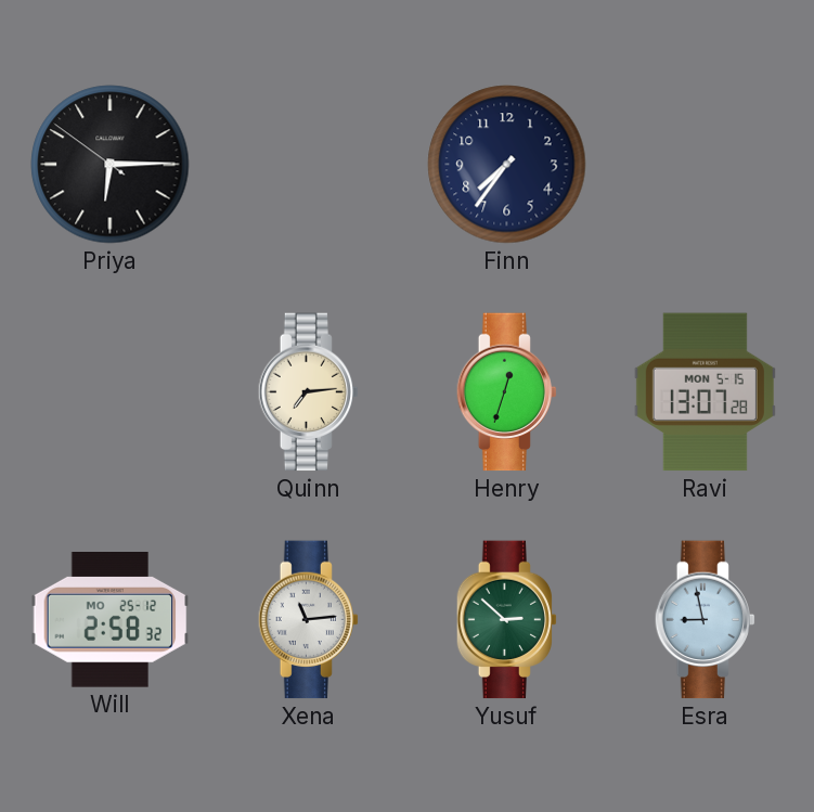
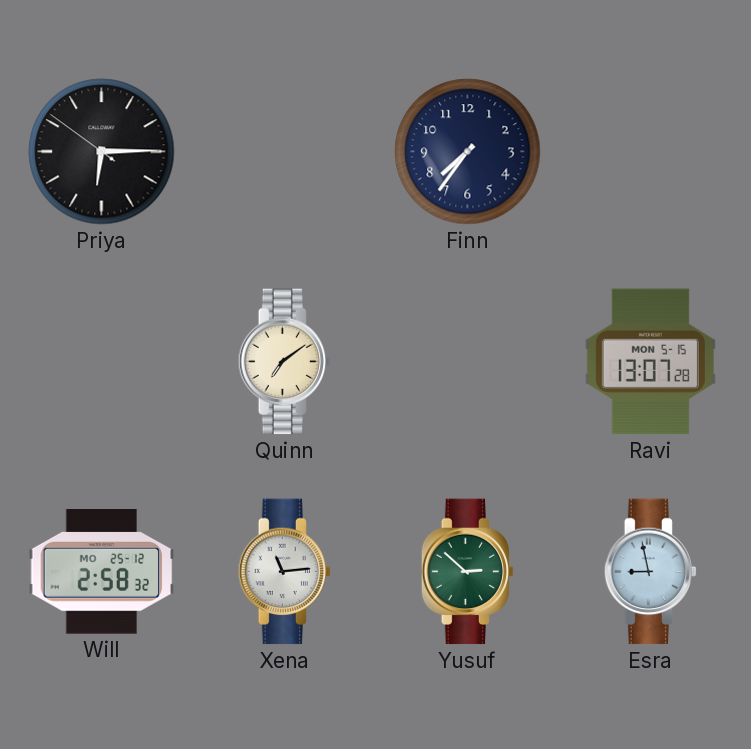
Quinn: 7:14 -> 7:09 (285, 362)
Henry: 12:33 -> none (507, 392)
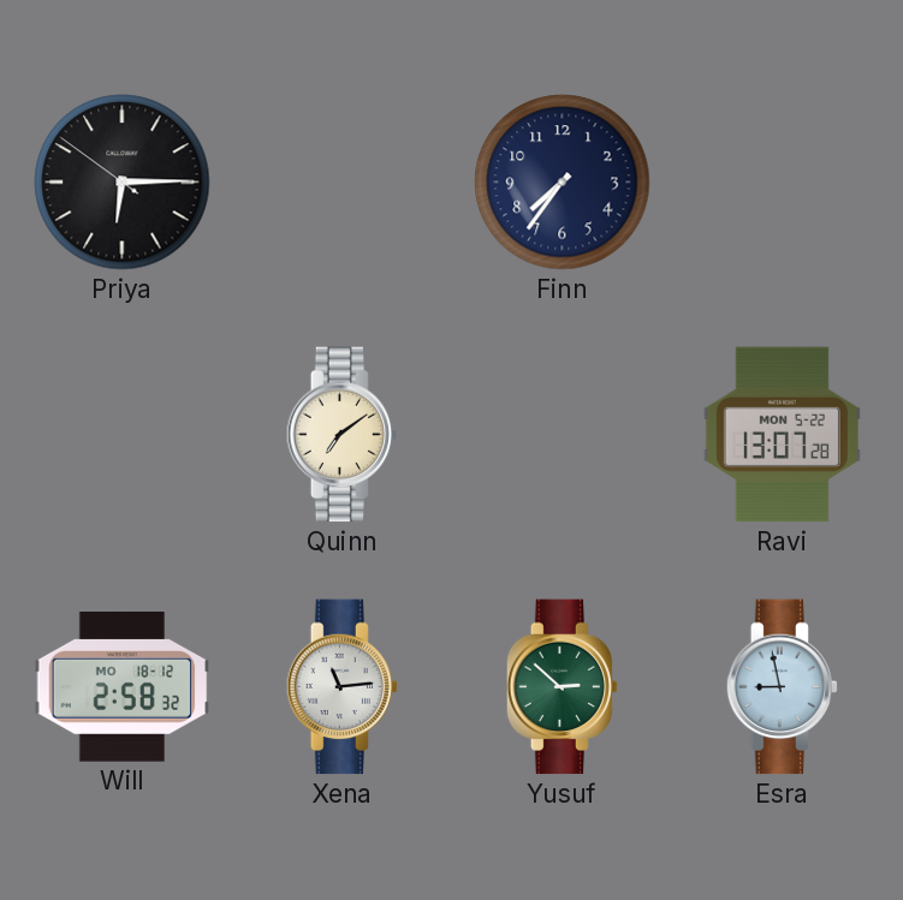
Ravi date: MON 5-15 -> MON 5-22 (782, 435)
Will date: MO 25-12 -> MO 18-12 (123, 687)
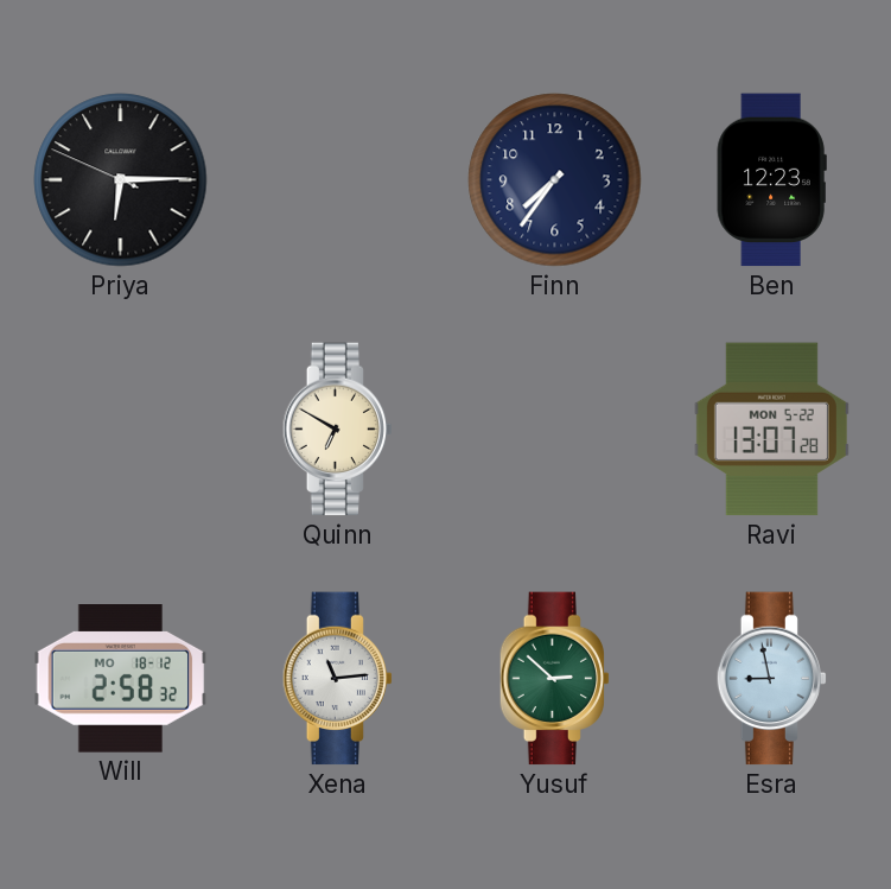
Priya: 6:14:51 -> 6:14:49 (121, 180)
Ben: none -> 12:23 (771, 180)
Quinn: 7:09 -> 6:50 (338, 430)
